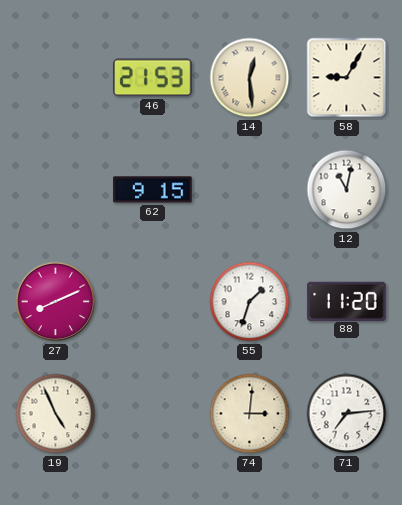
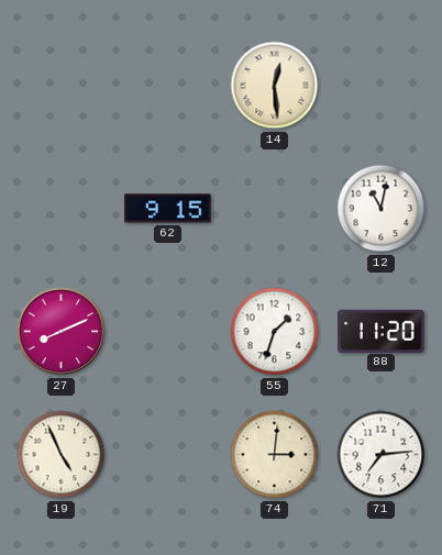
46: 21:53 -> none (153, 78)
58: 9:05 -> none (347, 78)
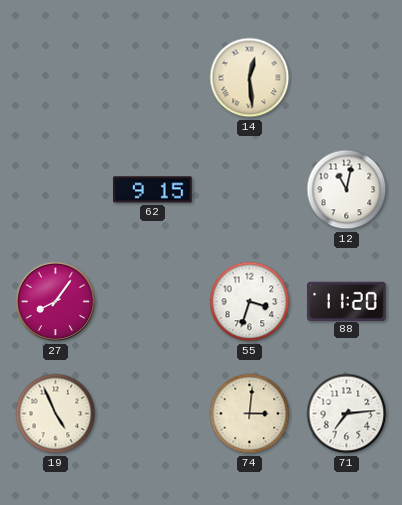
27: 8:11 -> 8:06 (56, 302)
55: 1:33 -> 3:33 (250, 302)
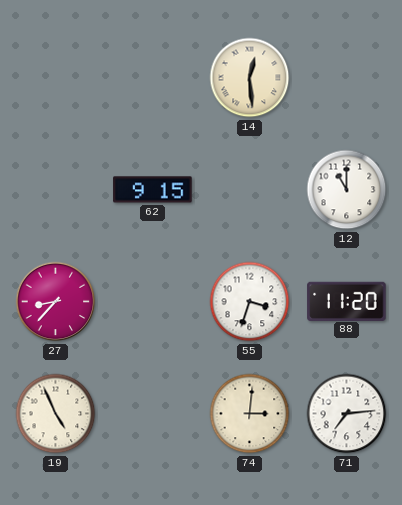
12: 11:02 -> 11:00 (347, 190)
27: 8:06 -> 8:37 (56, 302)
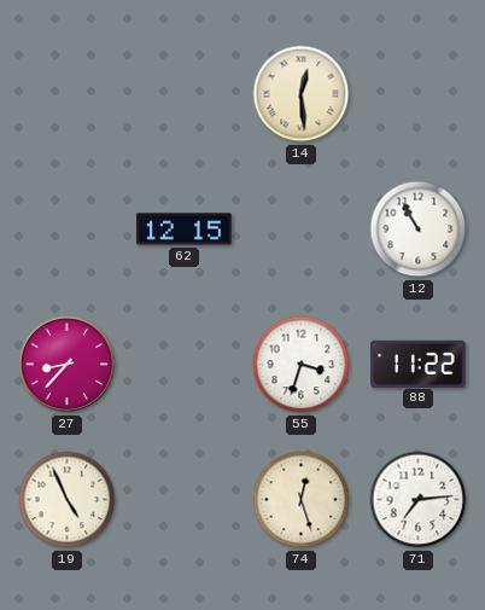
62: 9:15 -> 12:15 (185, 230)
12: 11:00 -> 10:55 (419, 230)
88: 11:20 -> 11:22 (419, 364)
74: 3:01 -> 12:27 (302, 500)
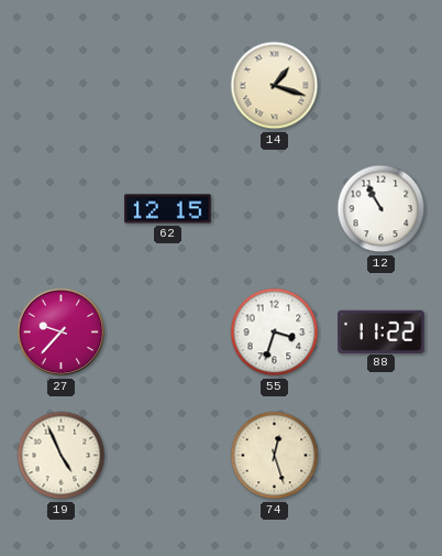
14: 12:29 -> 1:18 (275, 86)
27: 8:37 -> 9:37 (62, 332)
71: 7:14 -> none (419, 500)
